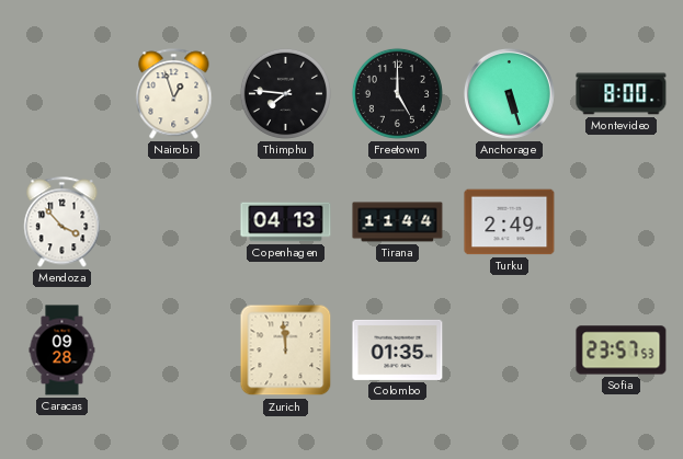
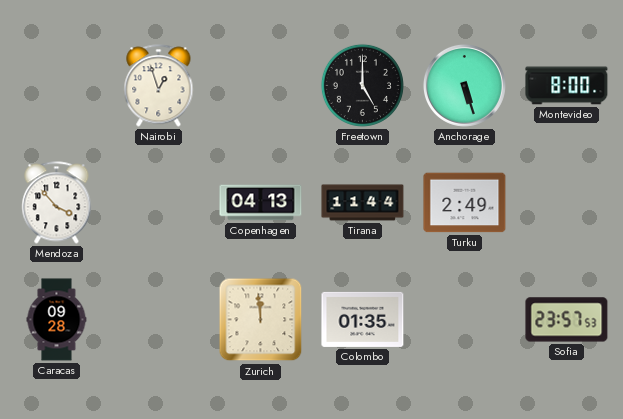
Thimphu: 7:46 -> none (285, 93)
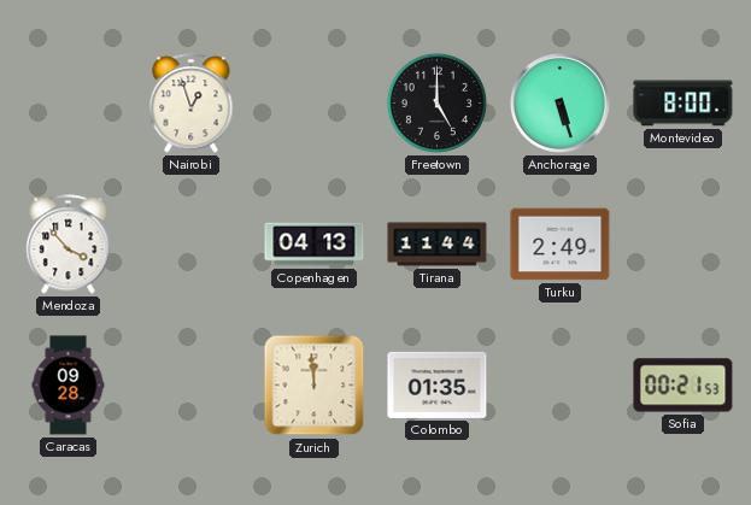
Sofia: 23:57 -> 00:21 (683, 386)
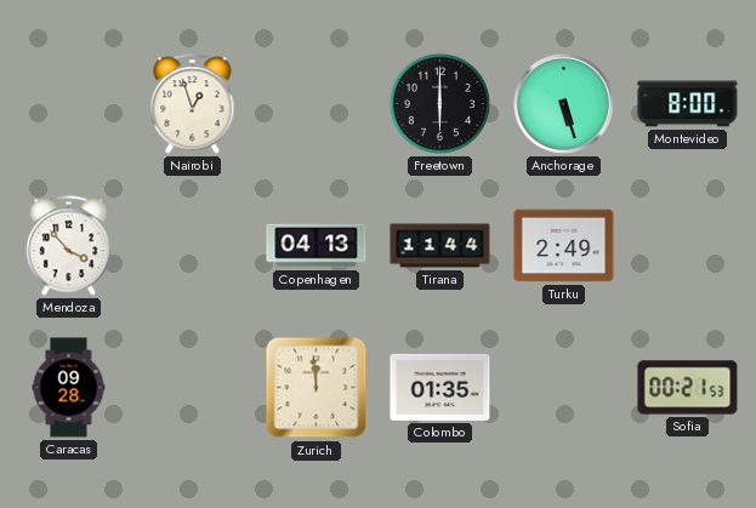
Freetown: 5:00 -> 6:00 (439, 103)
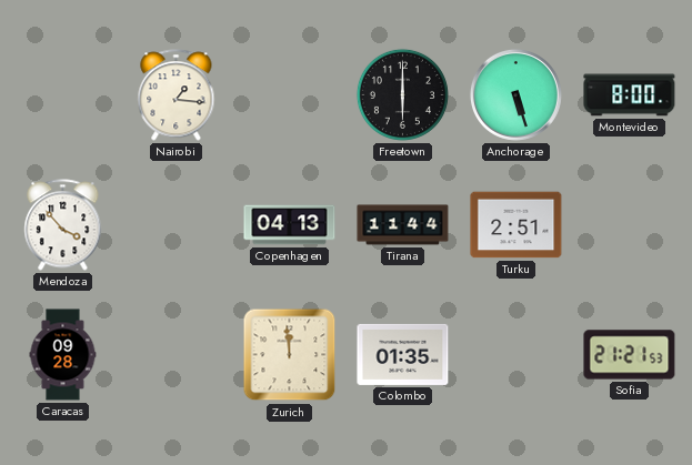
Nairobi: 12:57 -> 1:16 (177, 95)
Turku: 2:49 -> 2:51 (517, 225)
Sofia: 00:21 -> 21:21 (630, 355)
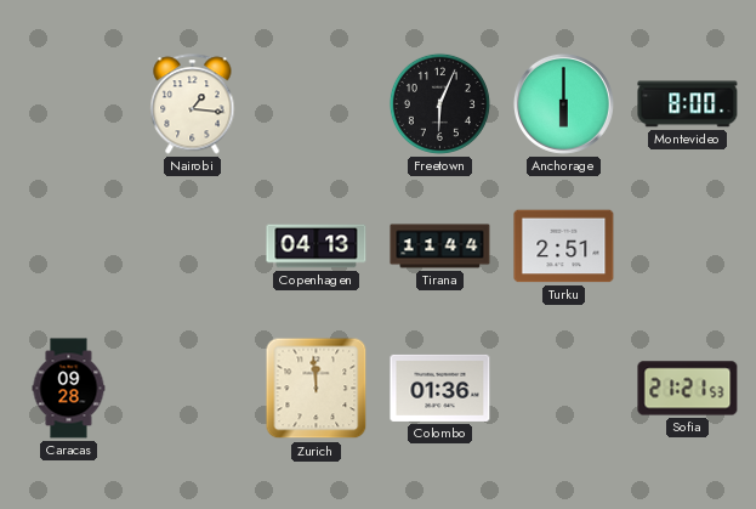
Freetown: 6:00 -> 6:04 (439, 103)
Anchorage: 5:27 -> 6:00 (563, 103)
Mendoza: 3:53 -> none (63, 225)
Colombo: 01:35 -> 01:36 (440, 388)
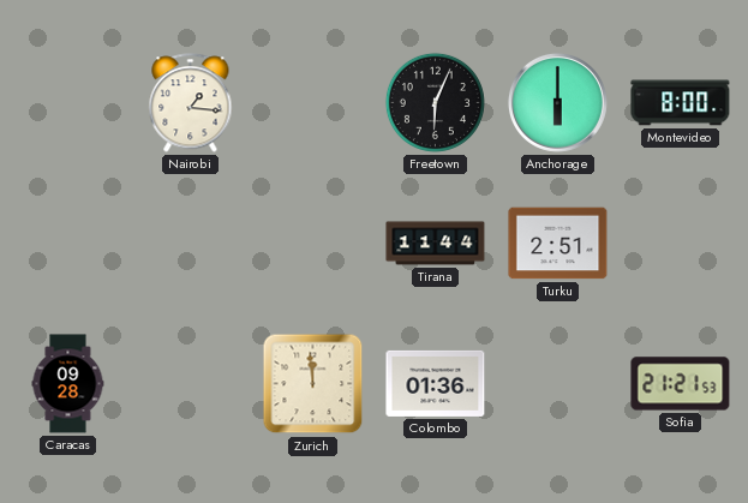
Copenhagen: 04:13 -> none (317, 247)
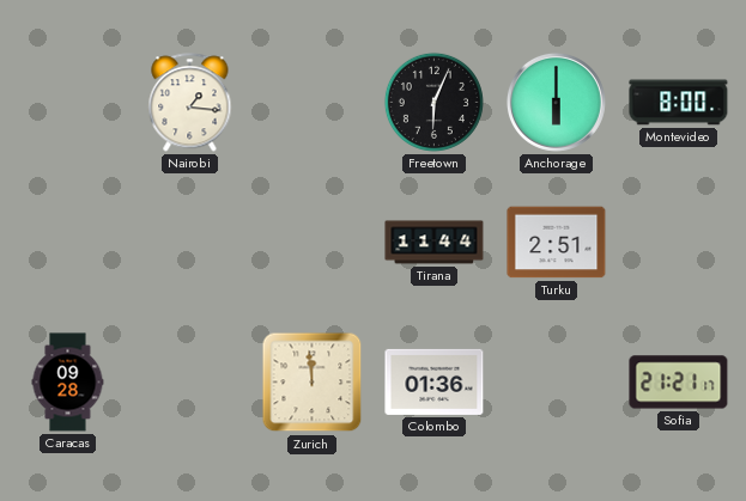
Sofia: 21:21:53 -> 21:21:17 (679, 383)
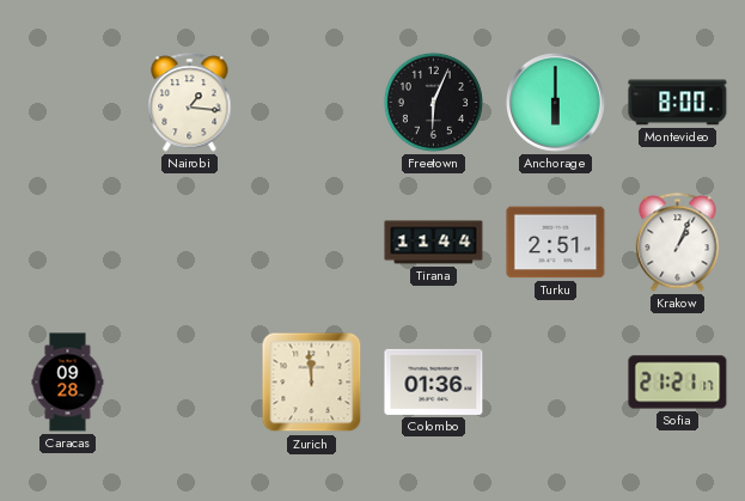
Krakow: none -> 1:04 (678, 243)
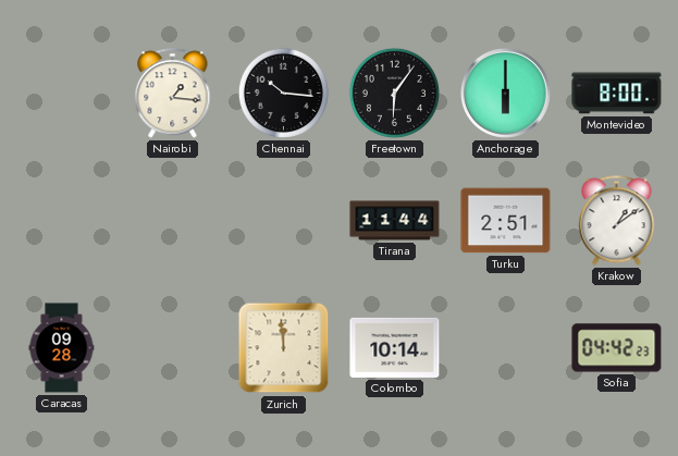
Chennai: none -> 10:16 (283, 93)
Freetown: 6:04 -> 6:06 (394, 93)
Krakow: 1:04 -> 1:09 (617, 221)
Colombo: 01:36 -> 10:14 (395, 347)
Sofia: 21:21 -> 04:42 (617, 348)
